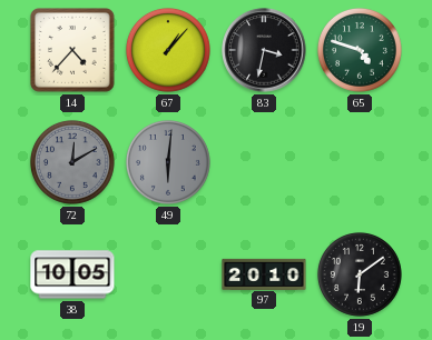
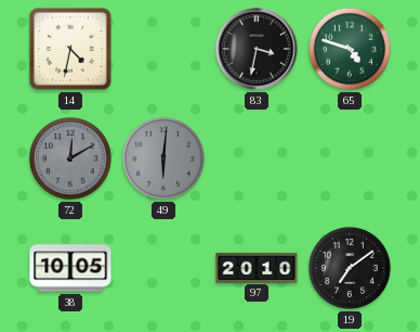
14: 4:37 -> 4:32 (71, 50)
67: 1:07 -> none (168, 50)
19: 6:09 -> 7:09 (350, 268)
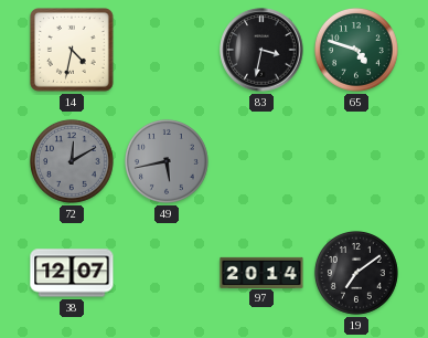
49: 6:01 -> 5:43 (167, 161)
38: 10:05 -> 12:07 (72, 273)
97: 20:10 -> 20:14 (261, 272)
